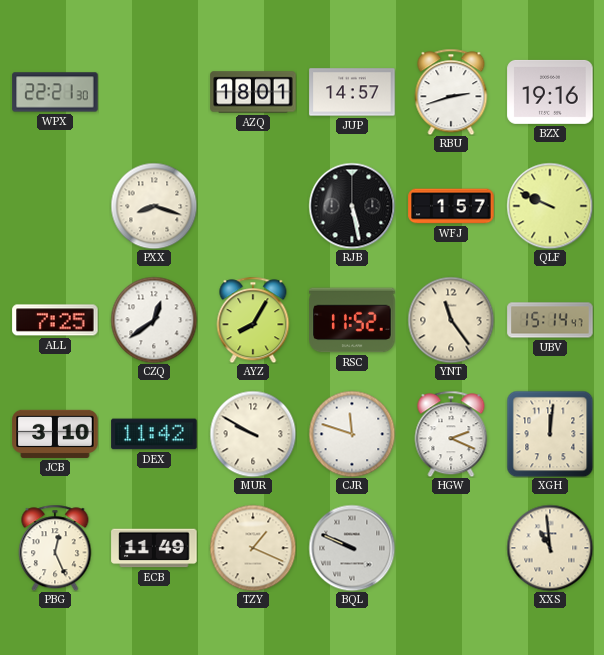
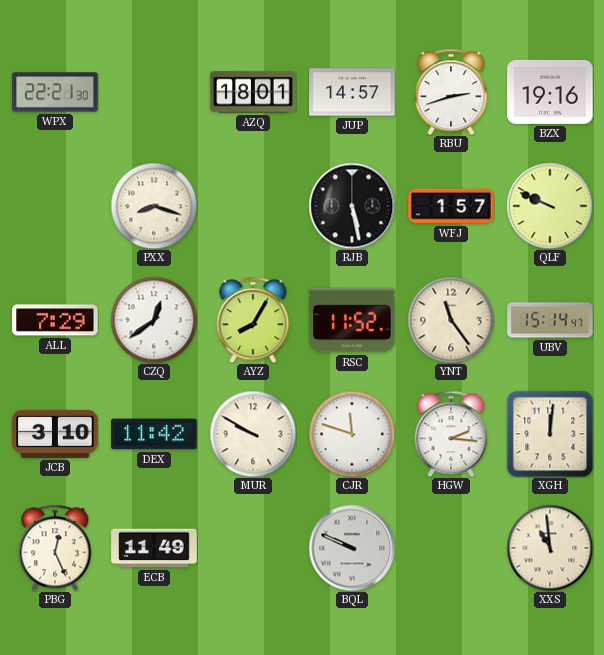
ALL: 7:25 -> 7:29 (55, 320)
HGW: 2:19 -> 2:16 (451, 434)
TZY: 1:19 -> none (253, 548)
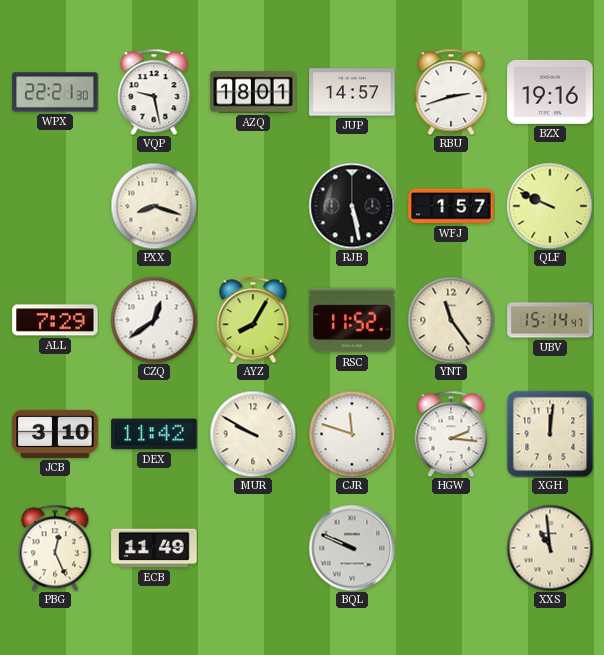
VQP: none -> 9:28 (154, 92)
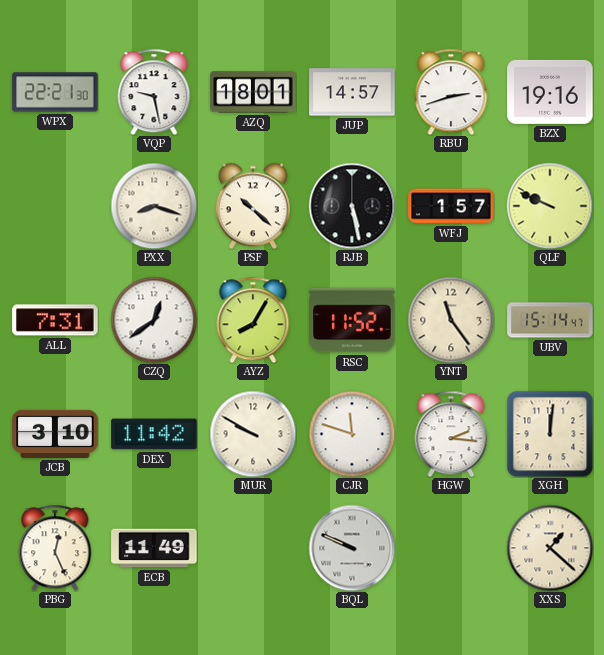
PSF: none -> 10:22 (253, 206)
ALL: 7:29 -> 7:31 (55, 320)
XXS: 10:59 -> 1:22 (550, 548)
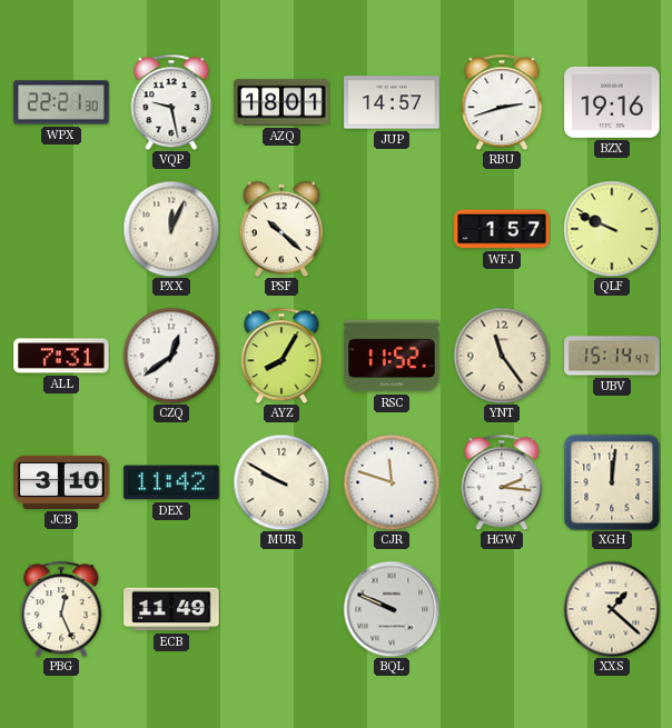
PXX: 8:18 -> 12:04 (171, 229)
RJB: 5:28 -> none (352, 206)
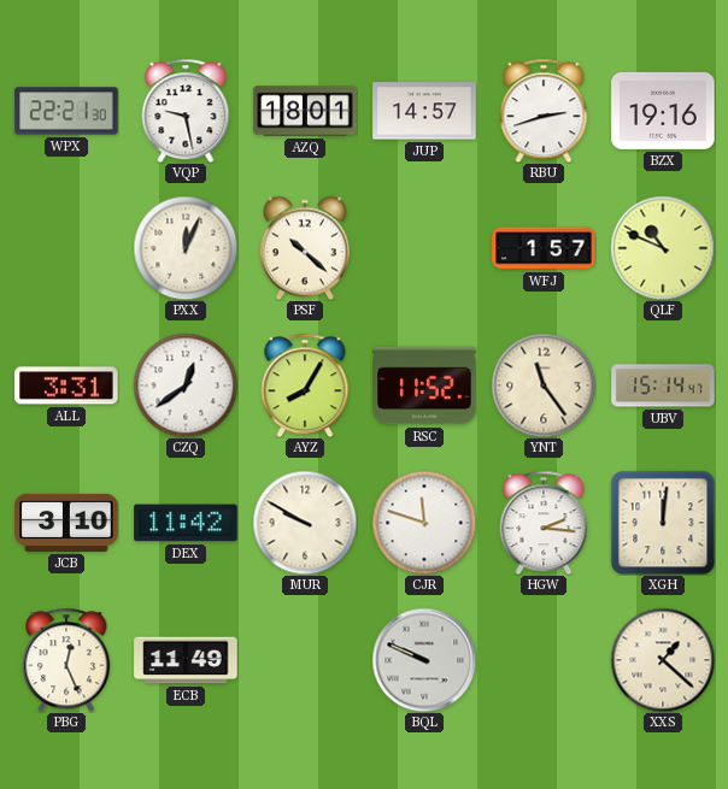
QLF: 9:49 -> 10:49 (663, 248)
ALL: 7:31 -> 3:31 (66, 385)
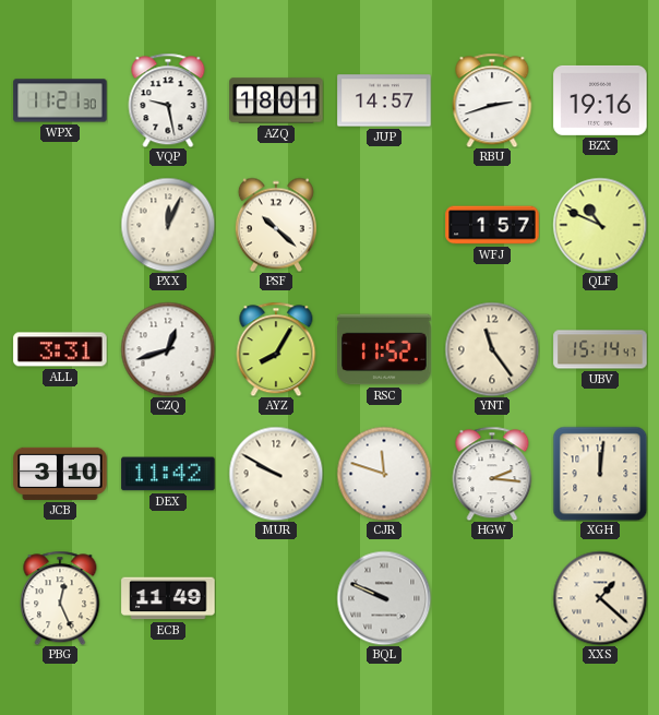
WPX: 22:21 -> 11:21 (60, 100)
CZQ: 12:39 -> 12:42 (168, 349)
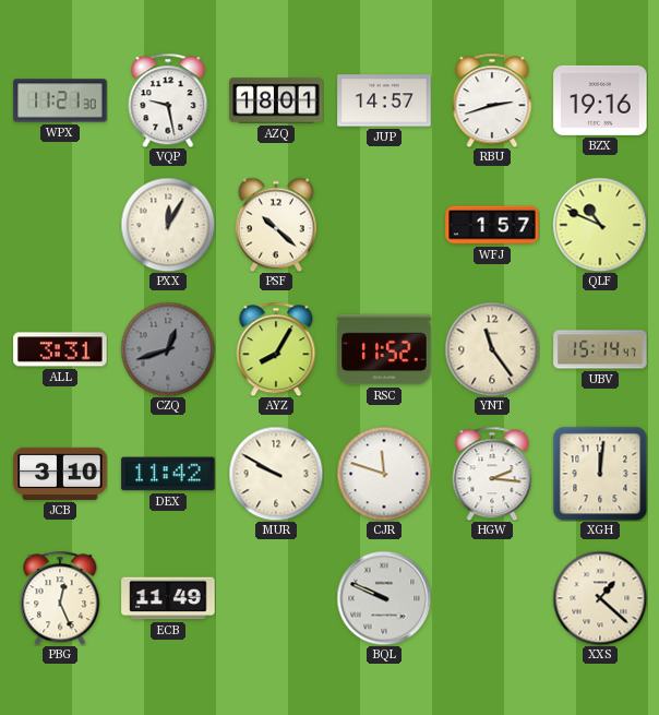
PXX: 12:04 -> 12:05 (168, 225)
CZQ dial: white -> grey (168, 349)
